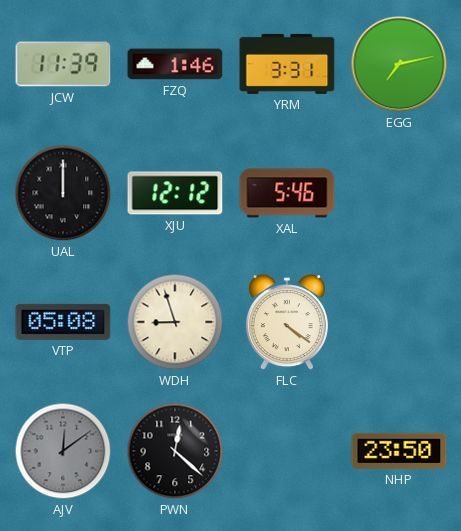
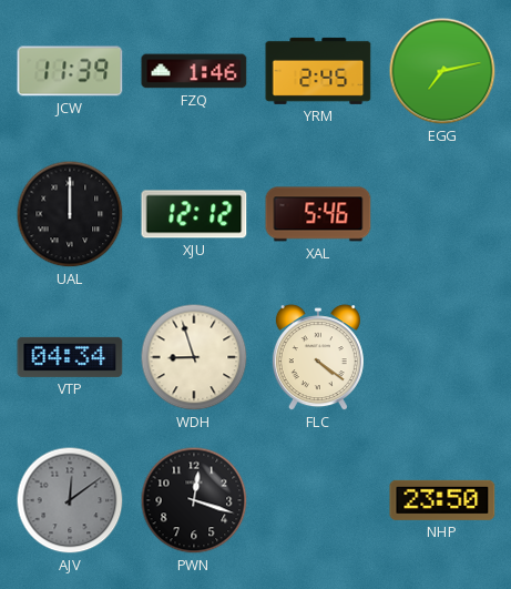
YRM: 3:31 -> 2:45 (318, 71)
VTP: 05:08 -> 04:34 (70, 357)
PWN: 12:22 -> 12:18 (194, 500)
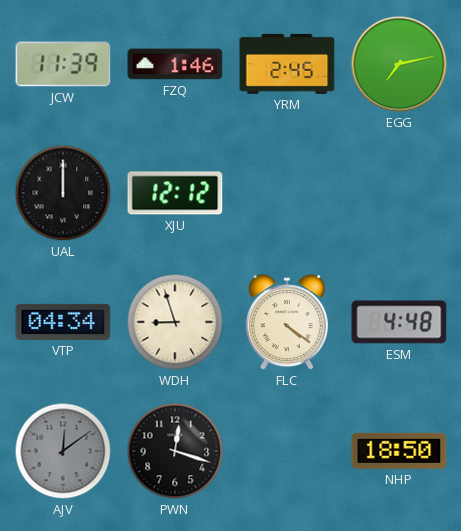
XAL: 5:46 -> none (318, 214)
ESM: none -> 4:48 (399, 322)
NHP: 23:50 -> 18:50 (399, 451)
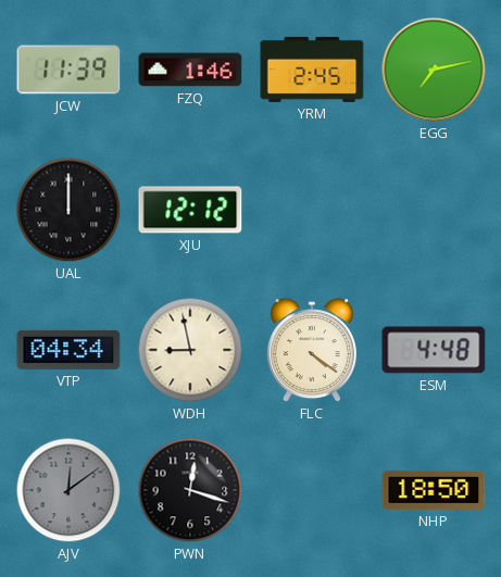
WDH: 8:57 -> 8:58 (190, 350)
